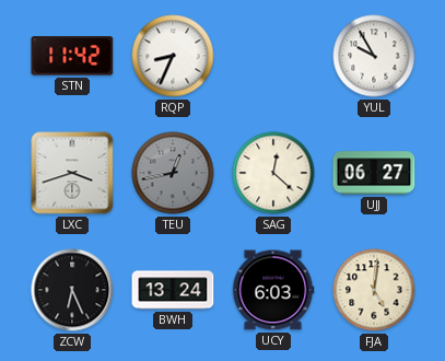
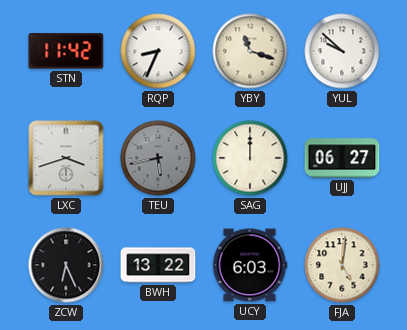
YBY: none -> 11:18 (250, 51)
YUL: 9:55 -> 9:52 (342, 51)
TEU: 12:43 -> 5:43 (158, 158)
SAG: 12:22 -> 12:00 (250, 158)
BWH: 13:24 -> 13:22 (158, 265)
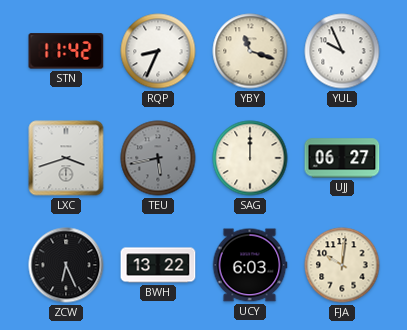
YUL: 9:52 -> 9:56 (342, 51)
FJA: 5:01 -> 10:01 (342, 265)
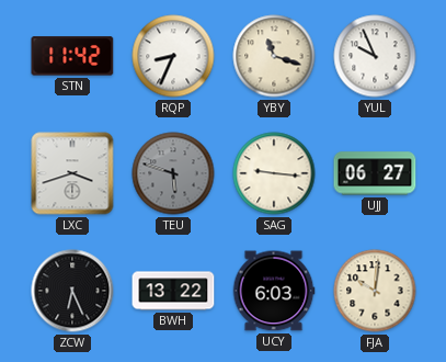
TEU: 5:43 -> 5:48 (173, 173)
SAG: 12:00 -> 9:16 (274, 173)
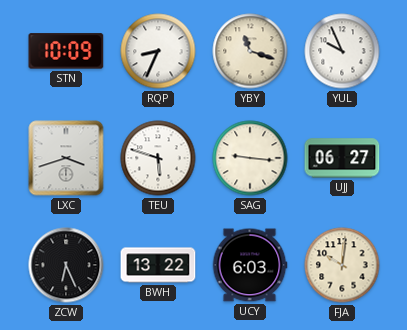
STN: 11:42 -> 10:09 (66, 51)
TEU dial: grey -> white (158, 158)
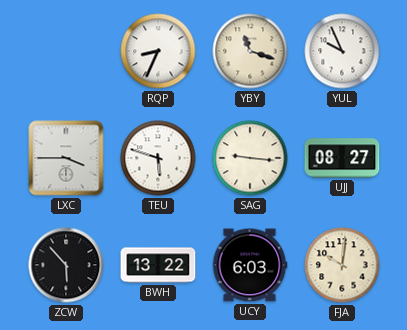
STN: 10:09 -> none (66, 51)
LXC: 3:42 -> 3:45 (66, 158)
UJJ: 06:27 -> 08:27 (342, 158)
ZCW: 6:26 -> 5:53 (66, 265)
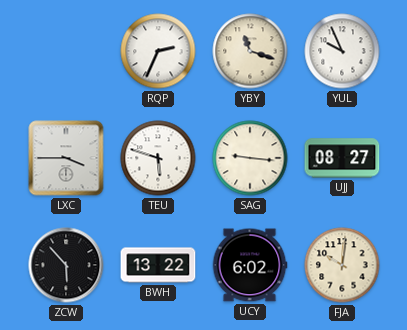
RQP: 8:34 -> 2:34 (158, 51)
UCY: 6:03 -> 6:02 (250, 265)
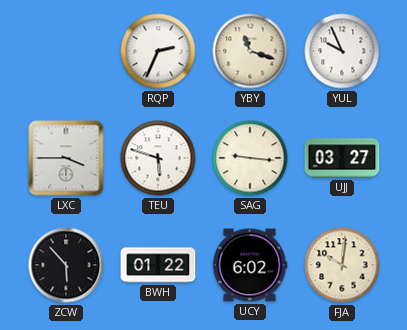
UJJ: 08:27 -> 03:27 (342, 158)
BWH: 13:22 -> 01:22 (158, 265)
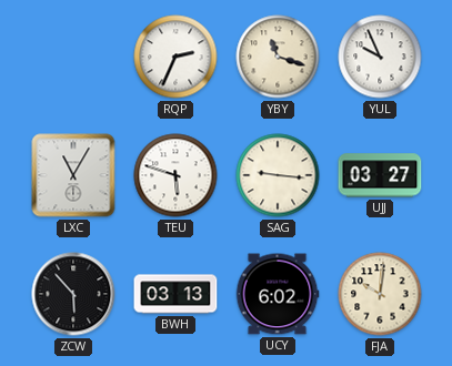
LXC: 3:45 -> 11:05 (73, 175)
BWH: 01:22 -> 03:13 (175, 294)
